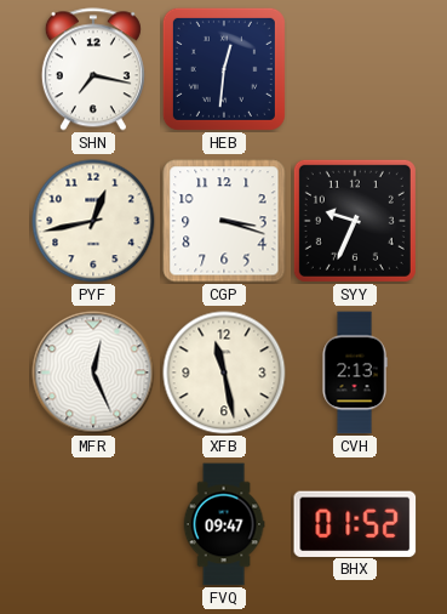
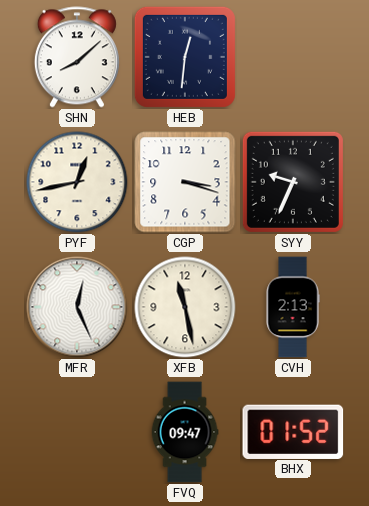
SHN: 7:17 -> 8:08 (77, 57)
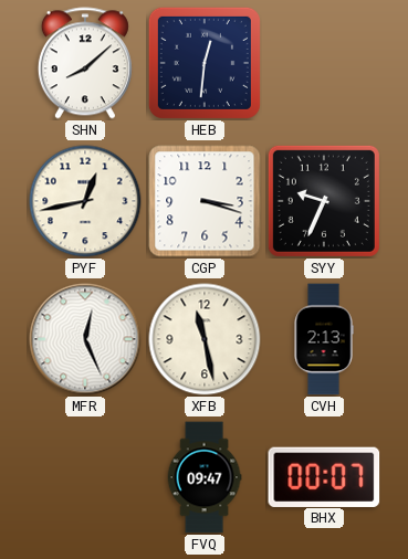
BHX: 01:52 -> 00:07 (324, 476)
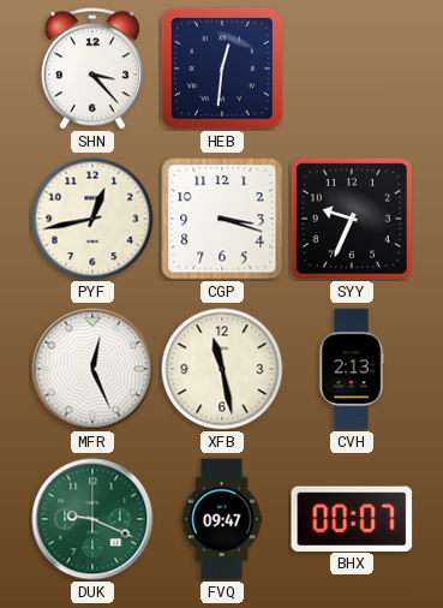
SHN: 8:08 -> 3:23 (92, 68)
DUK: none -> 9:19 (92, 519)
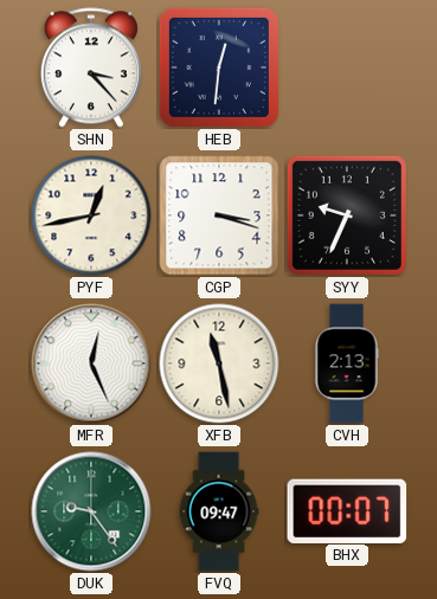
DUK: 9:19 -> 9:24 (91, 511)
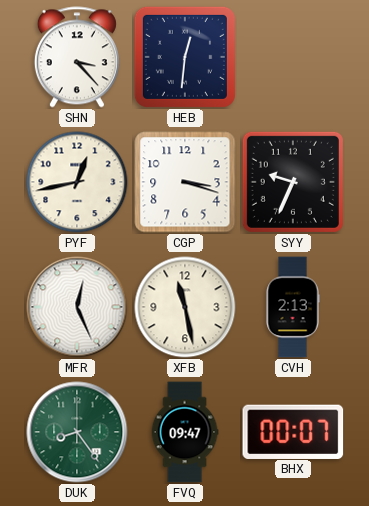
DUK: 9:24 -> 8:24 (77, 432)
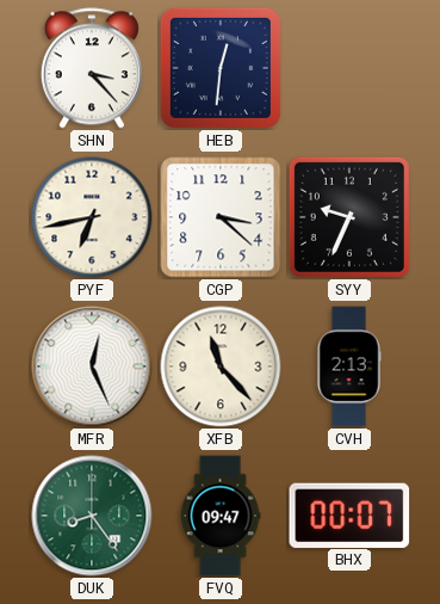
PYF: 12:43 -> 6:43 (92, 217)
CGP: 3:18 -> 3:22 (221, 217)
XFB: 11:28 -> 11:23 (221, 366)
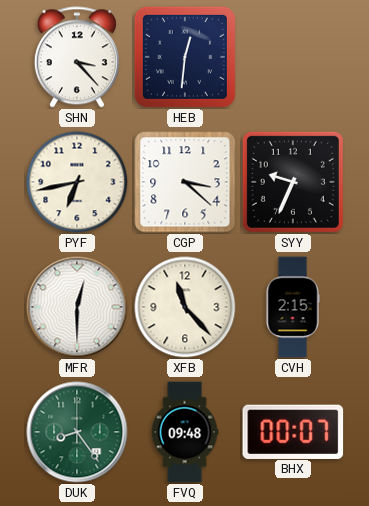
MFR: 12:26 -> 12:30 (77, 307)
CVH: 2:13 -> 2:15 (293, 307)
FVQ: 09:47 -> 09:48 (185, 432)
